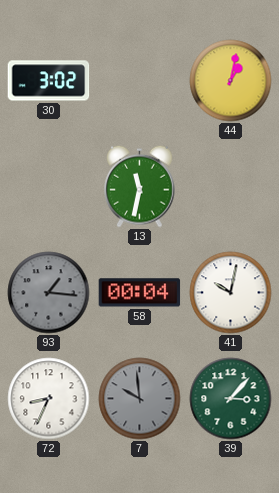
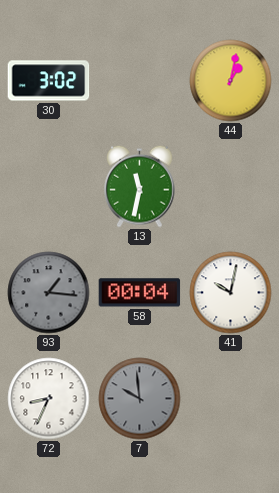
39: 3:07 -> none (231, 399)
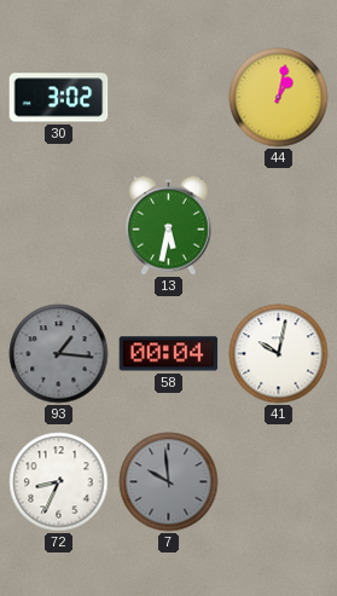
13: 11:32 -> 5:32 (169, 225)
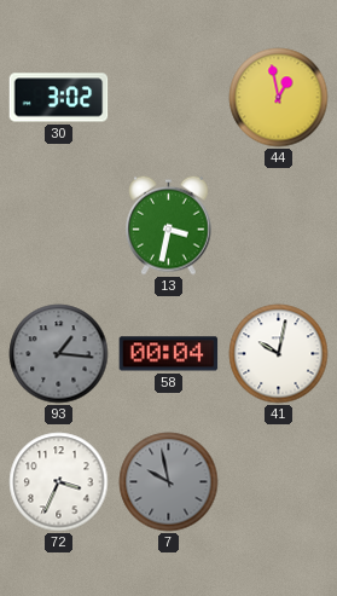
44: 1:02 -> 12:58 (279, 98)
13: 5:32 -> 3:32 (169, 225)
72: 8:34 -> 3:34 (59, 482)
7: 9:59 -> 9:58 (169, 482)
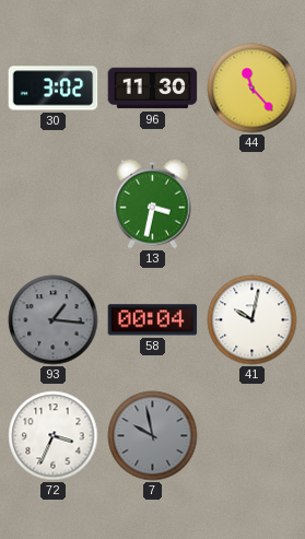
96: none -> 11:30 (153, 89)
44: 12:58 -> 11:23 (253, 89)
